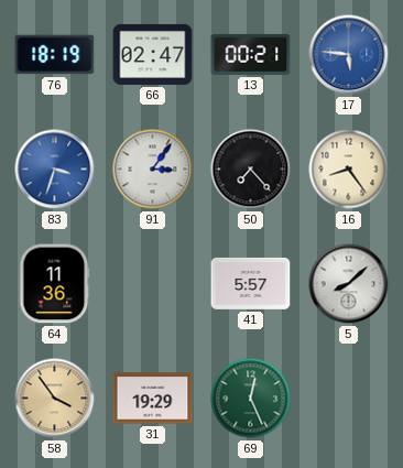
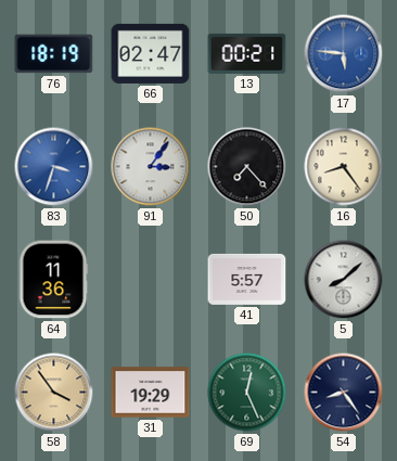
54: none -> 8:24 (344, 393)
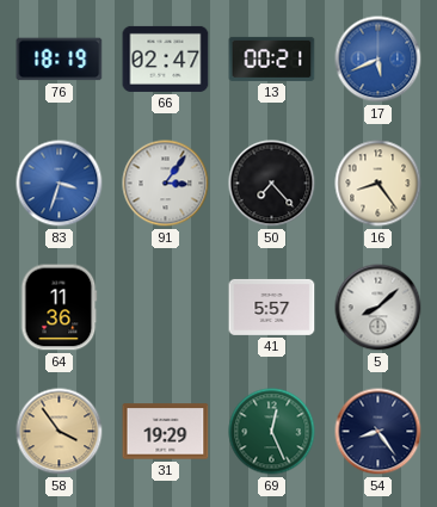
17: 5:46 -> 5:41 (378, 60)
